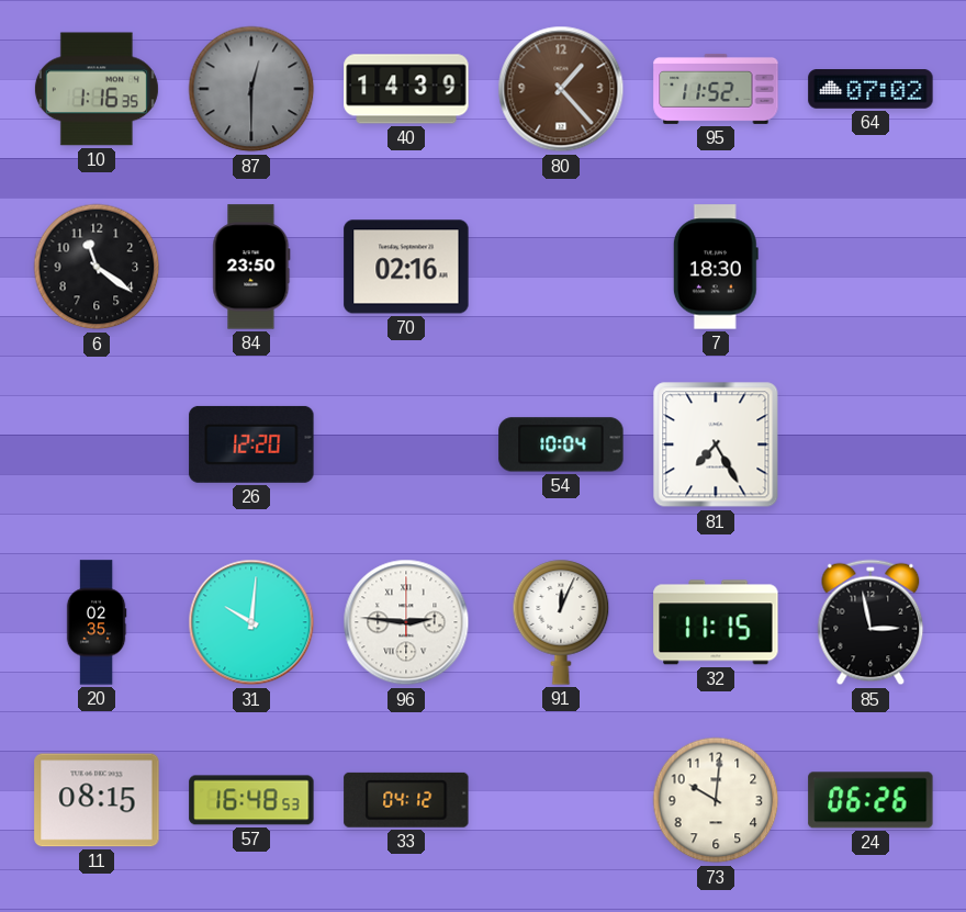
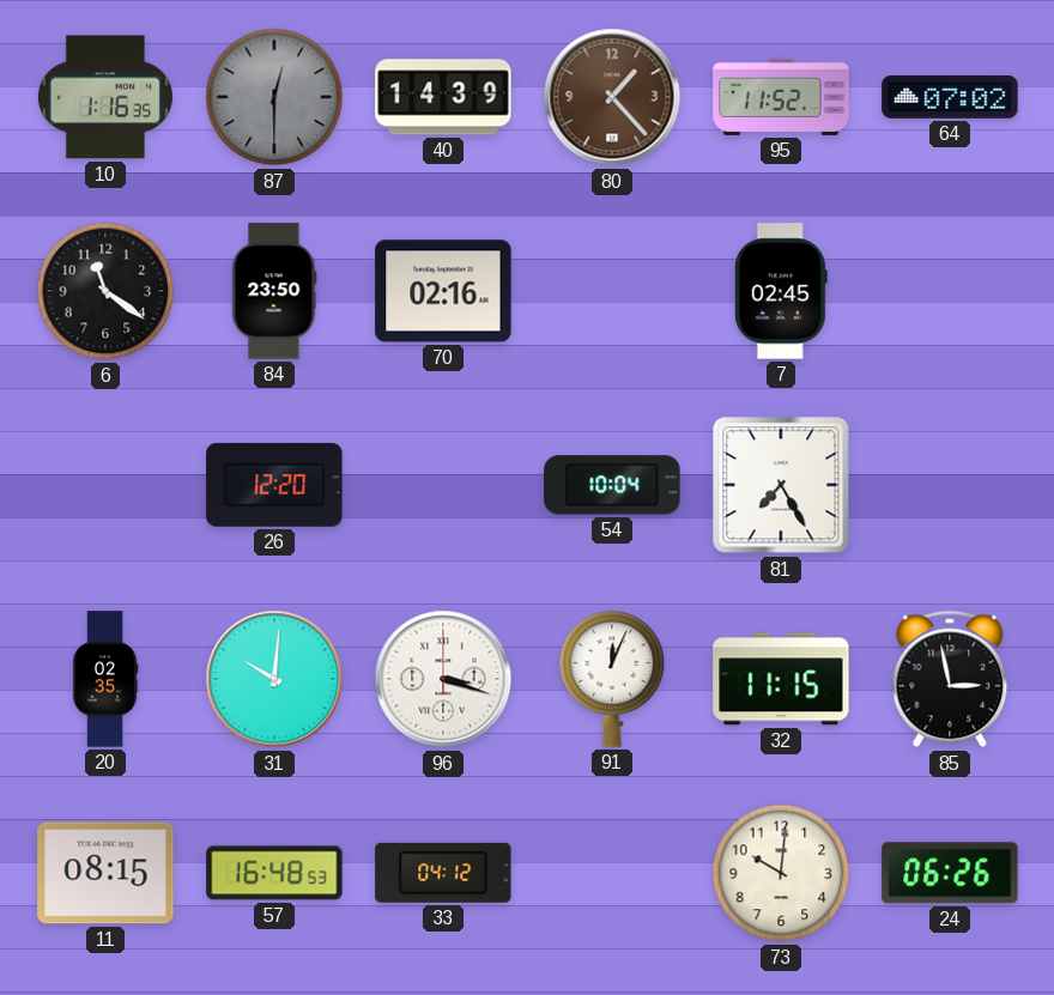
7: 18:30 -> 02:45 (781, 291)
96: 2:46 -> 3:18 (443, 679)
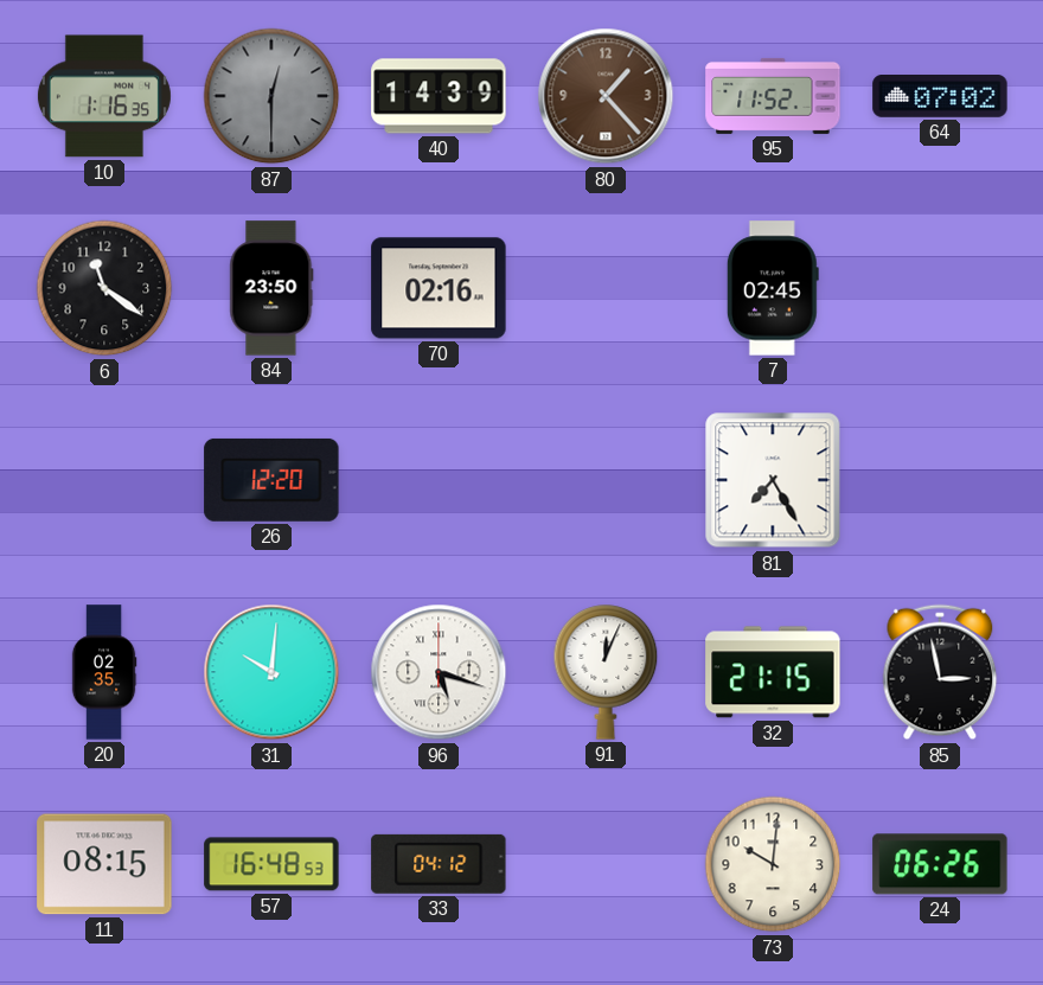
54: 10:04 -> none (612, 485)
96: 3:18 -> 5:18 (439, 672)
32: 11:15 -> 21:15 (773, 672)
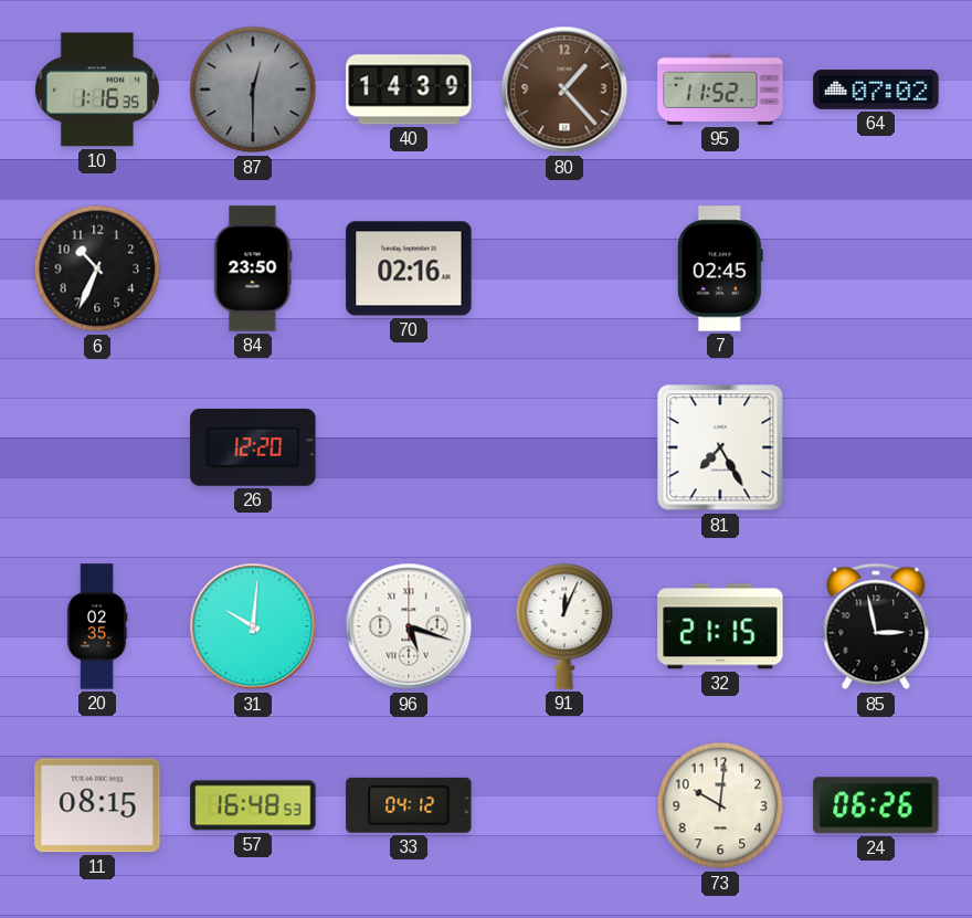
6: 11:21 -> 10:34 (97, 268)
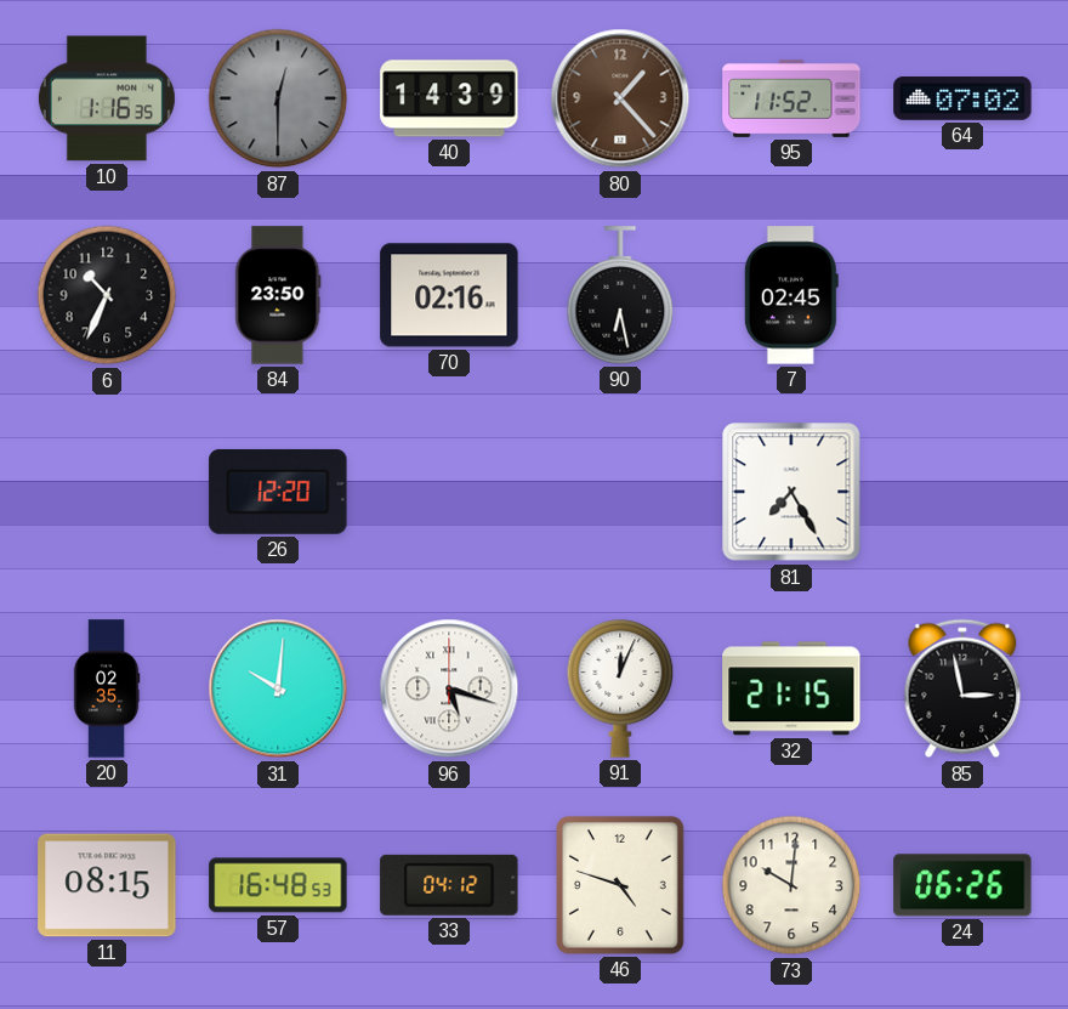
90: none -> 6:28 (620, 295)
46: none -> 4:48 (621, 886)
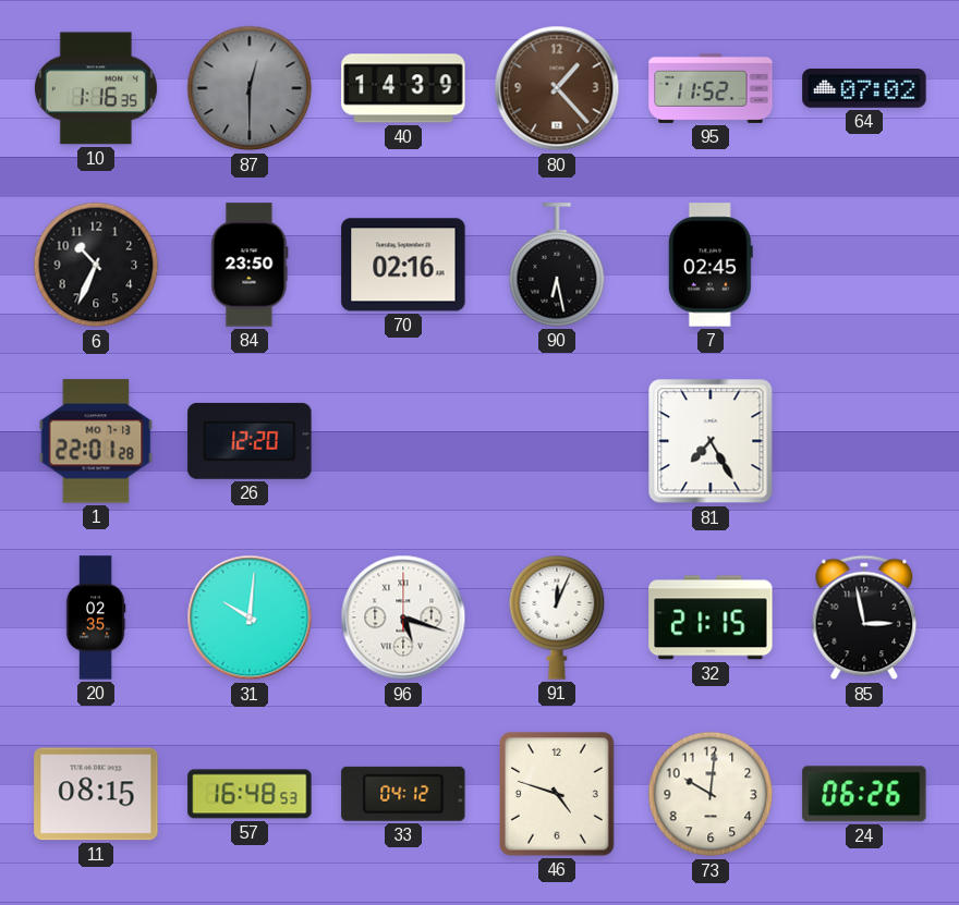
1: none -> 22:01 (96, 441)
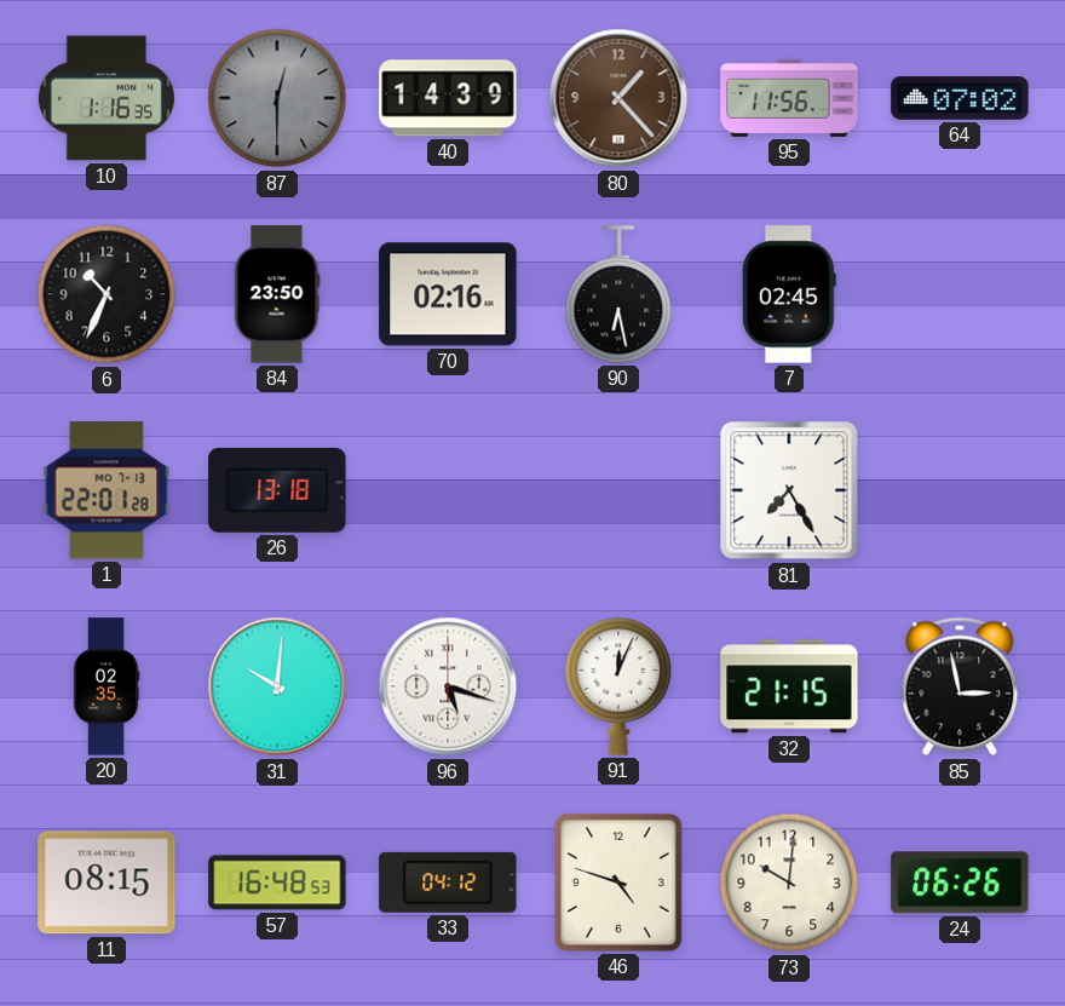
95: 11:52 -> 11:56 (789, 98)
26: 12:20 -> 13:18 (277, 490)
